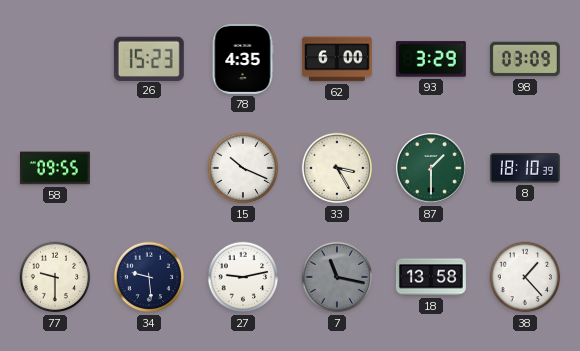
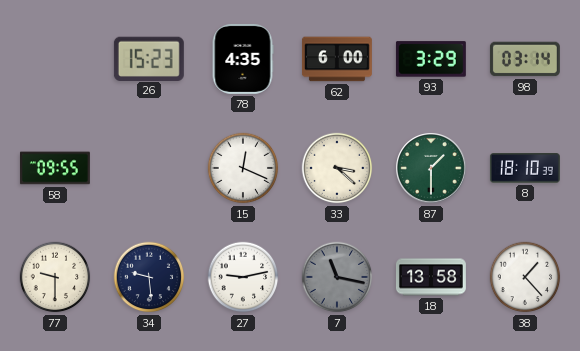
98: 03:09 -> 03:14 (525, 59)
15: 10:19 -> 12:19 (243, 168)
33: 3:25 -> 3:22 (337, 168)
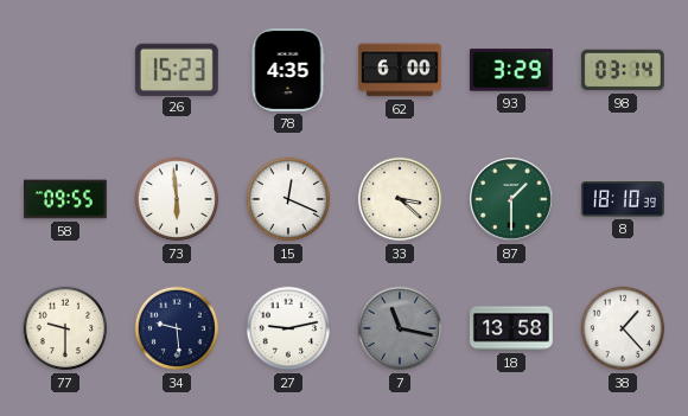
73: none -> 5:59 (177, 199)
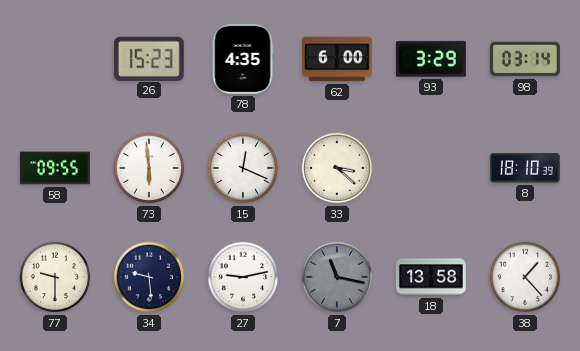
87: 1:30 -> none (512, 200)
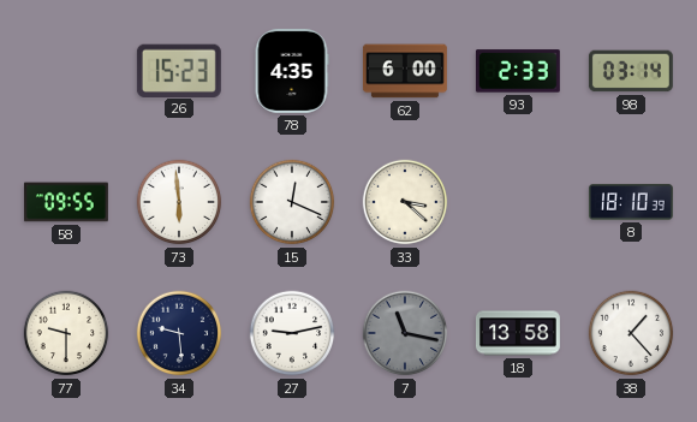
93: 3:29 -> 2:33 (518, 71)
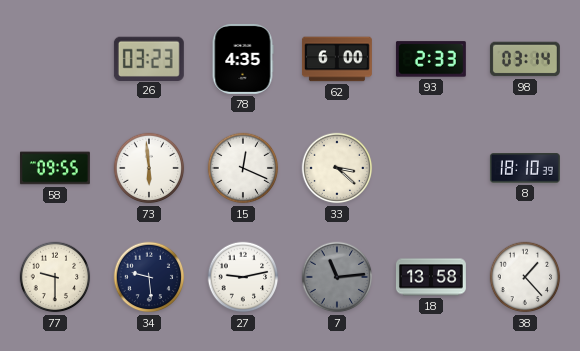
26: 15:23 -> 03:23 (149, 58)
7: 11:17 -> 11:14 (337, 277)
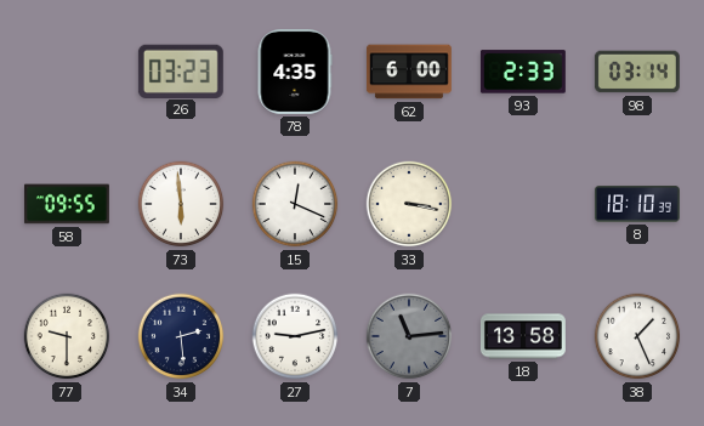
33: 3:22 -> 3:17 (409, 204)
34: 9:29 -> 2:29 (181, 336)
38: 1:23 -> 1:26 (637, 336)
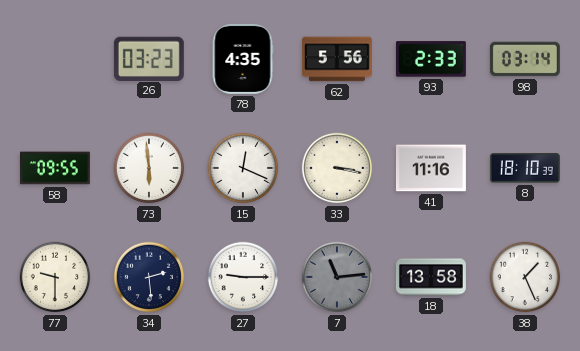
62: 6:00 -> 5:56 (337, 59)
41: none -> 11:16 (431, 168)
27: 9:13 -> 9:15 (243, 277)
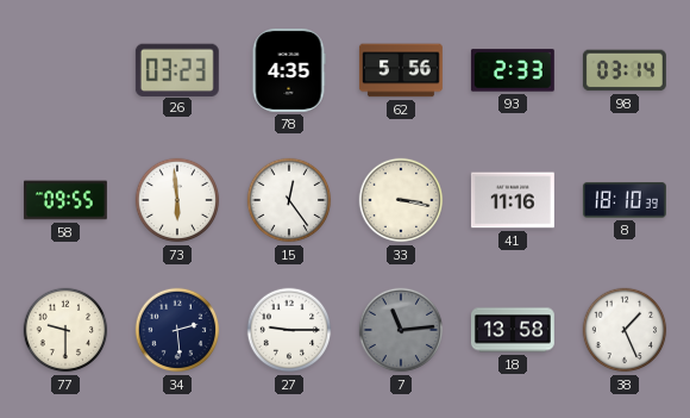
15: 12:19 -> 12:24 (289, 200)
